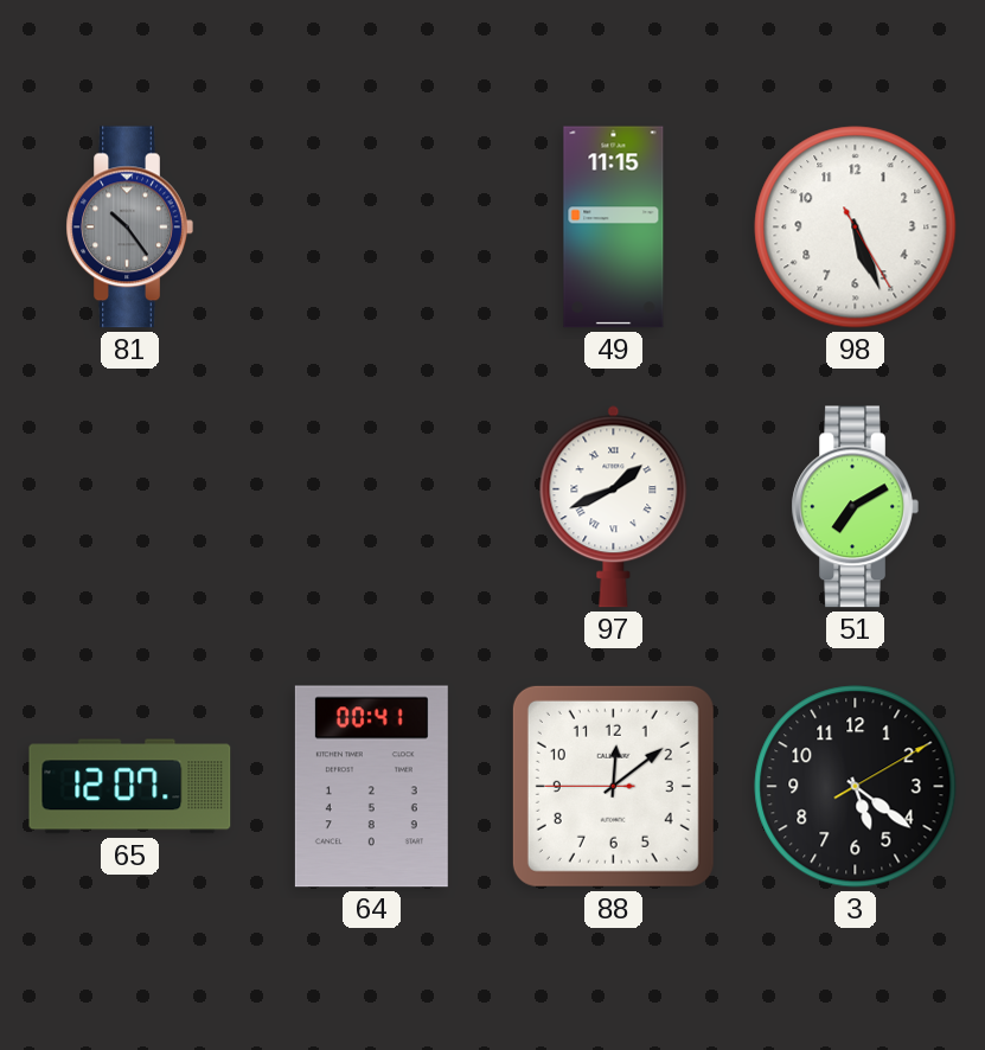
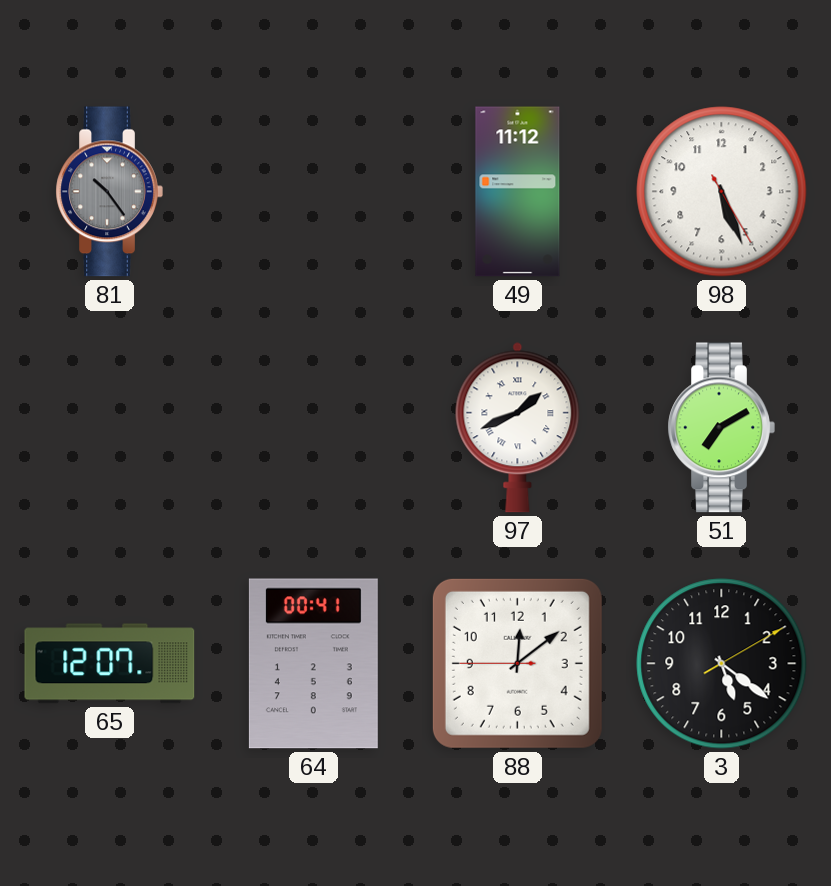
49: 11:15 -> 11:12 (518, 192)
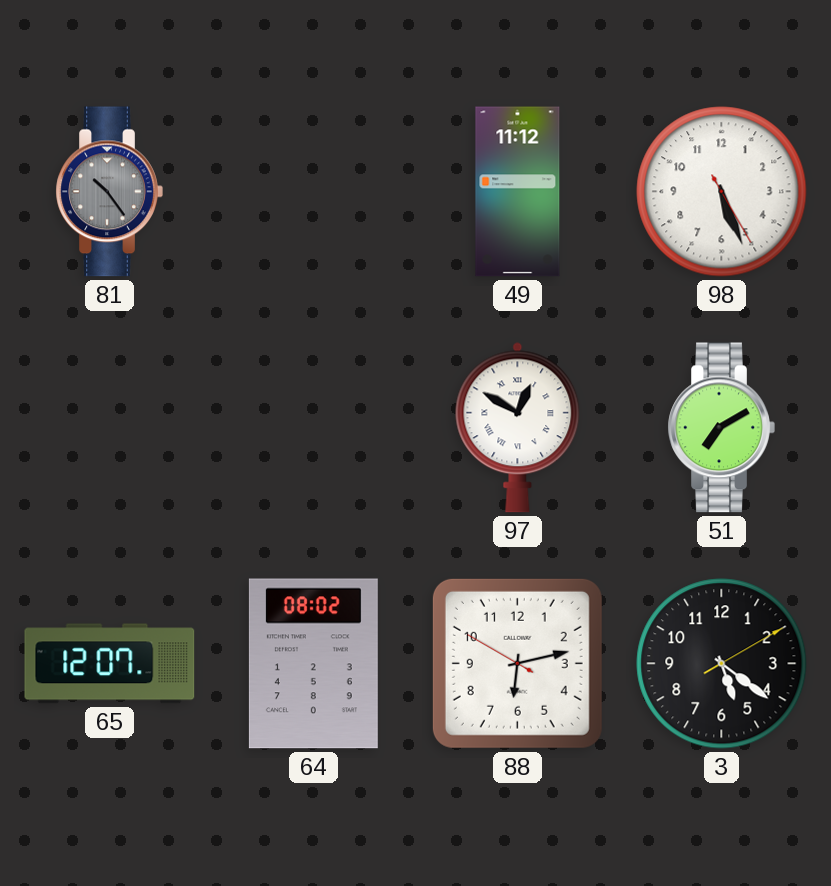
97: 1:41 -> 12:50 (518, 428)
64: 00:41 -> 08:02 (313, 664)
88: 12:08 -> 6:12 (517, 663)
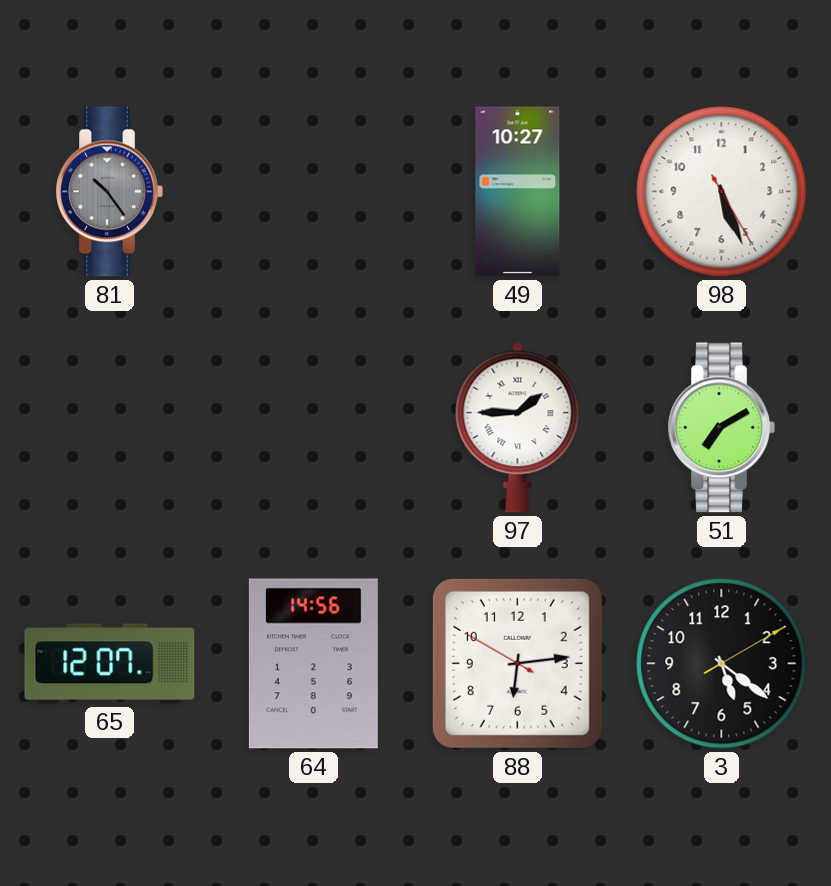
49: 11:12 -> 10:27 (518, 192)
97: 12:50 -> 1:45 (518, 428)
64: 08:02 -> 14:56 (313, 664)
88: 6:12 -> 6:13 (517, 663)
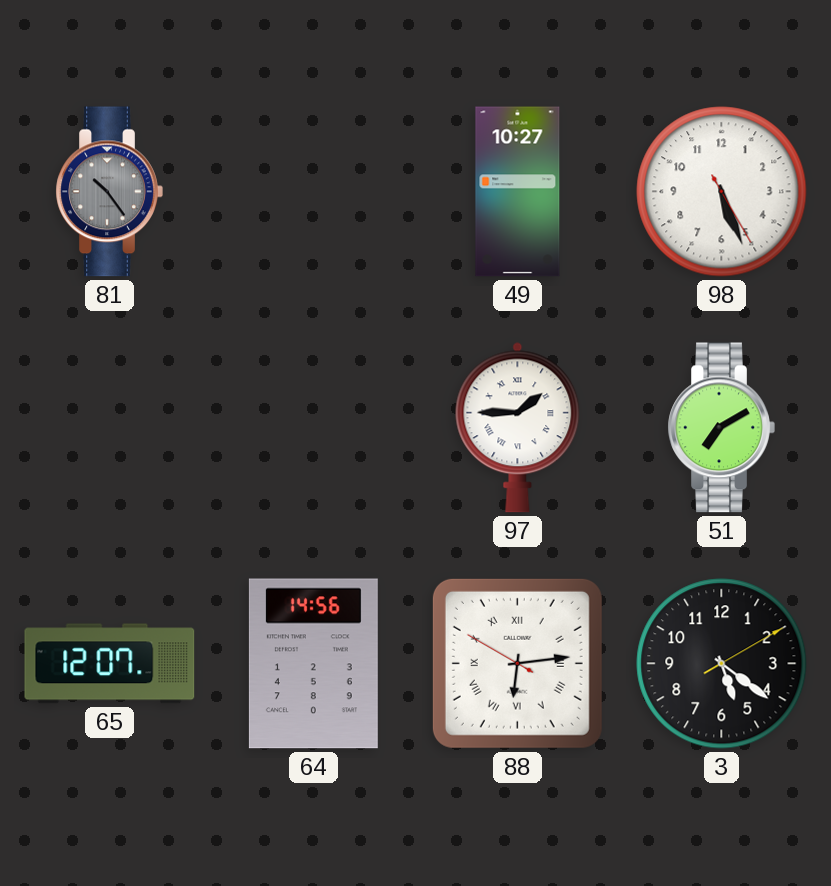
88 numerals: Arabic -> Roman (517, 663)
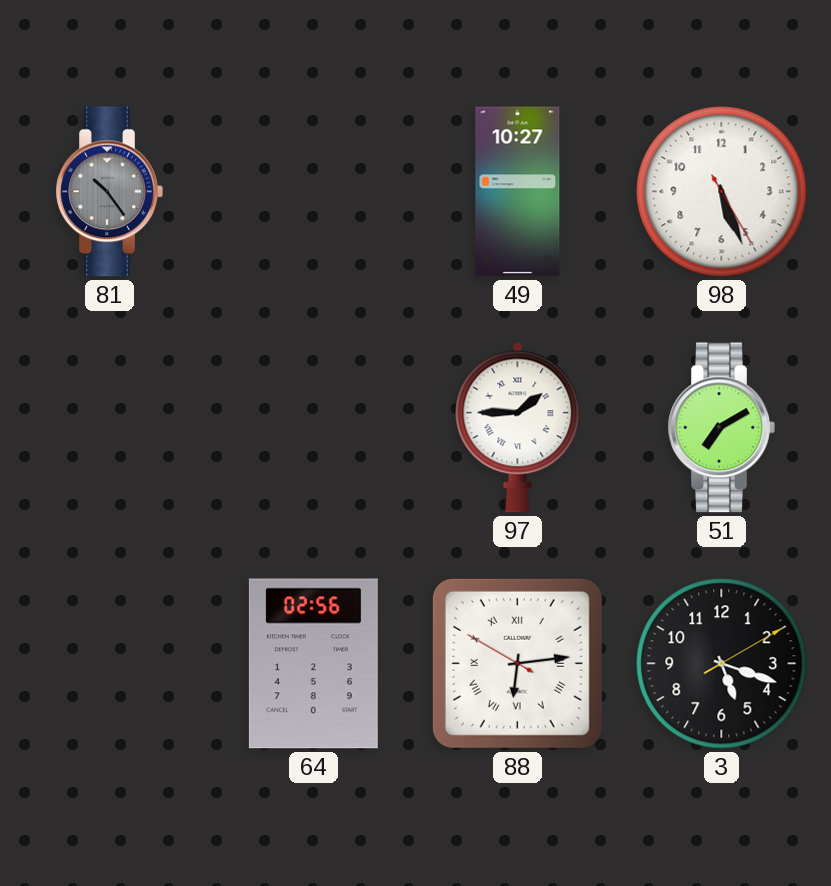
65: 12:07 -> none (110, 664)
64: 14:56 -> 02:56 (313, 664)
3: 5:21 -> 5:18 (722, 664)
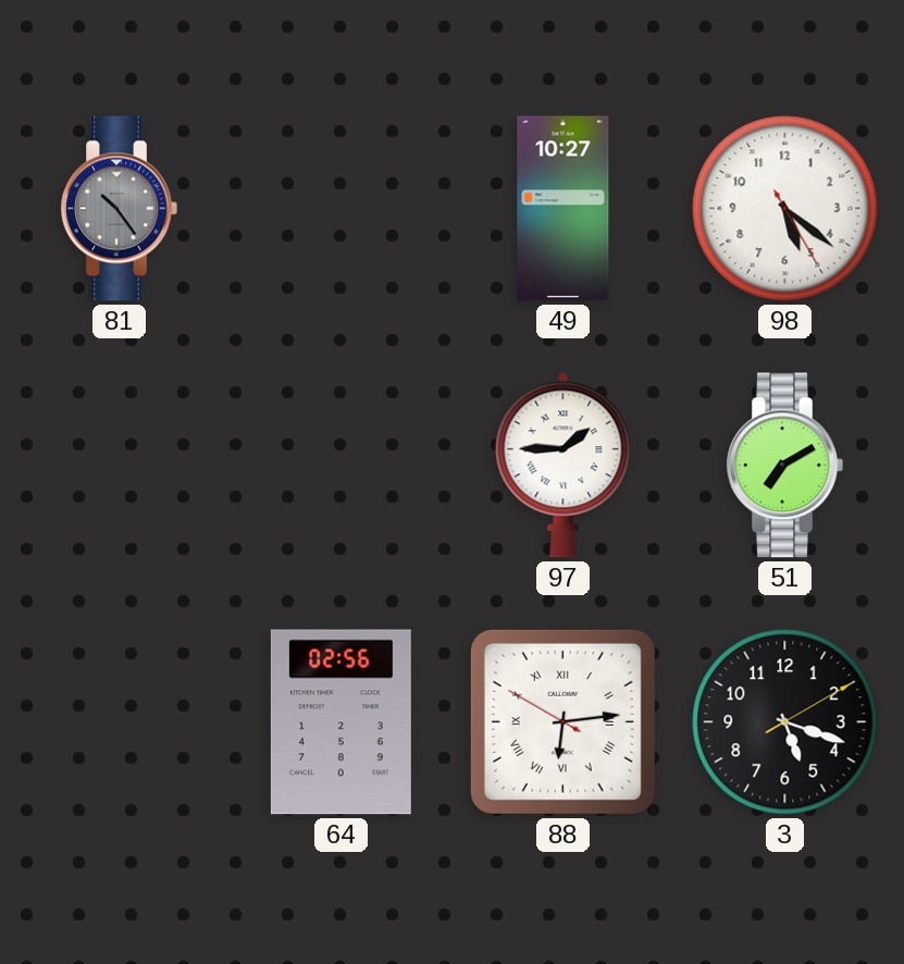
98: 5:26 -> 5:21 (785, 209)
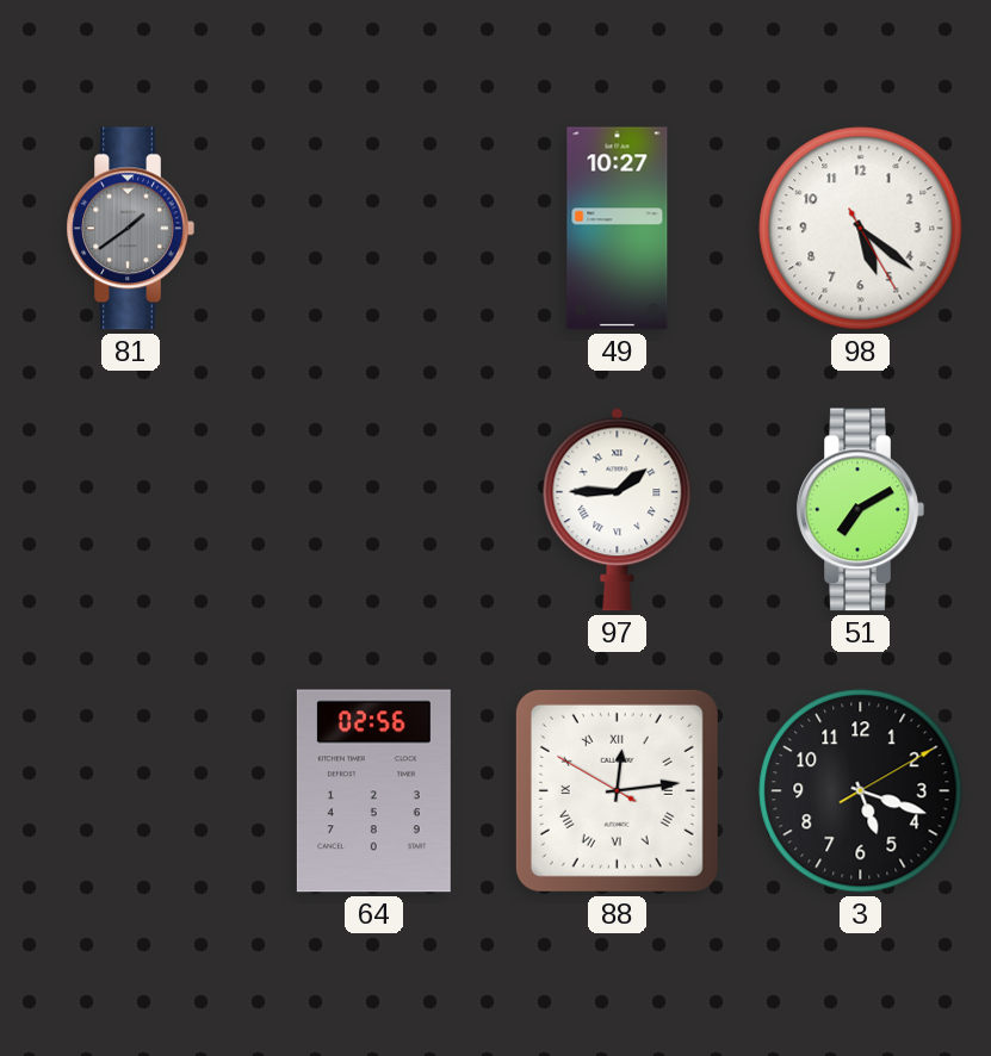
81: 10:24 -> 1:39 (130, 229)
88: 6:13 -> 12:13 (617, 790)
